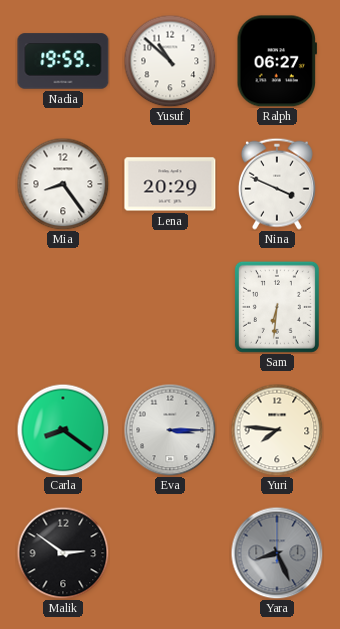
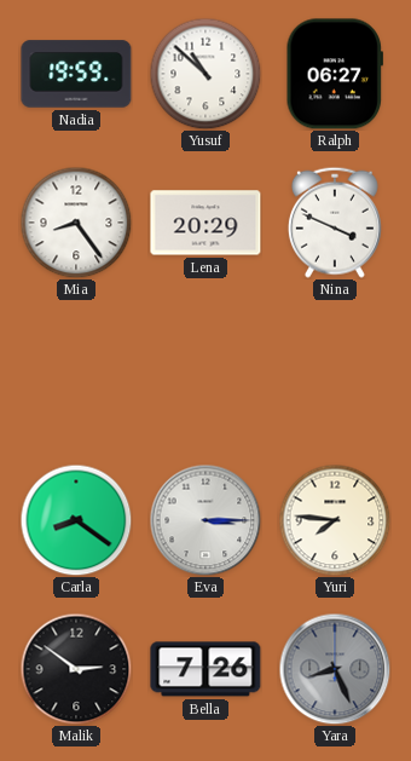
Sam: 6:31 -> none (277, 307)
Bella: none -> 7:26 (205, 669)
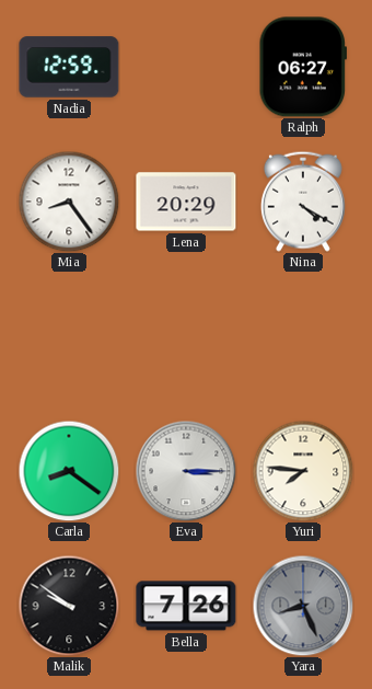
Nadia: 19:59 -> 12:59 (69, 67)
Yusuf: 10:52 -> none (205, 74)
Nina: 3:49 -> 4:20 (303, 202)
Malik: 2:51 -> 9:51 (69, 606)
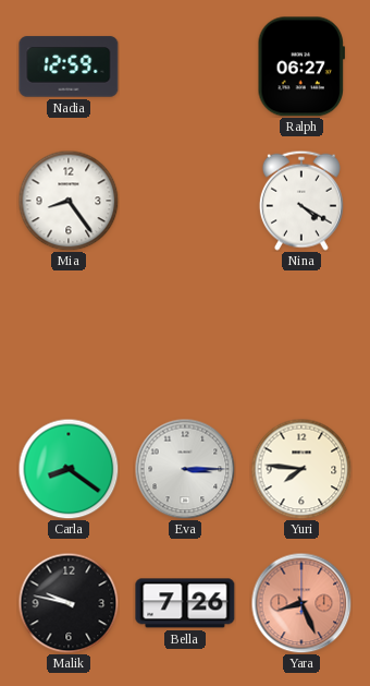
Lena: 20:29 -> none (186, 202)
Malik: 9:51 -> 9:47 (69, 603)
Yara dial: grey -> salmon (301, 603)
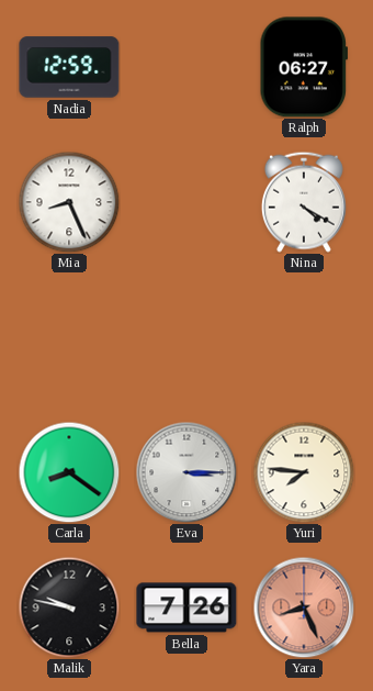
Mia: 8:24 -> 8:26 (69, 202)
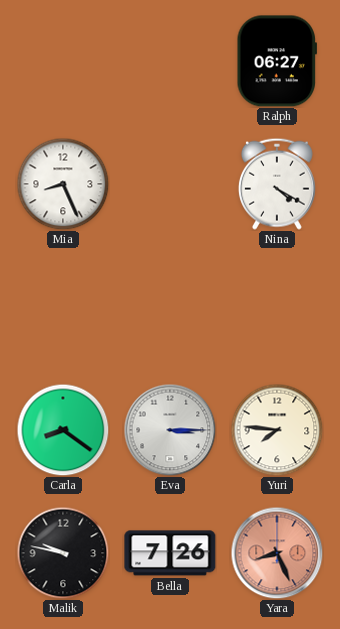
Nadia: 12:59 -> none (69, 67)
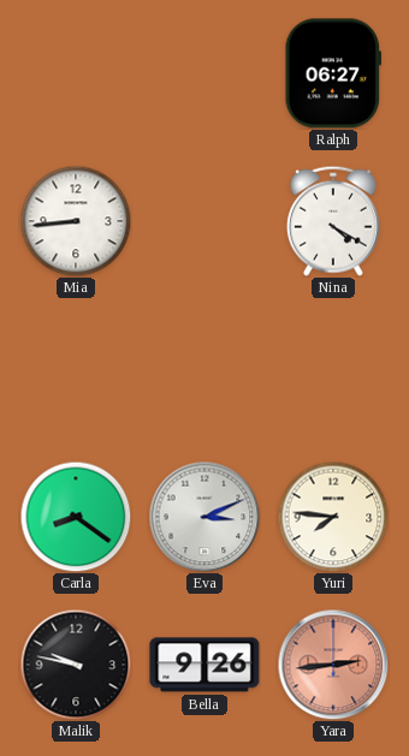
Mia: 8:26 -> 8:44 (76, 221)
Eva: 3:15 -> 3:11 (204, 517)
Bella: 7:26 -> 9:26 (204, 665)
Yara: 8:26 -> 2:44 (333, 665)
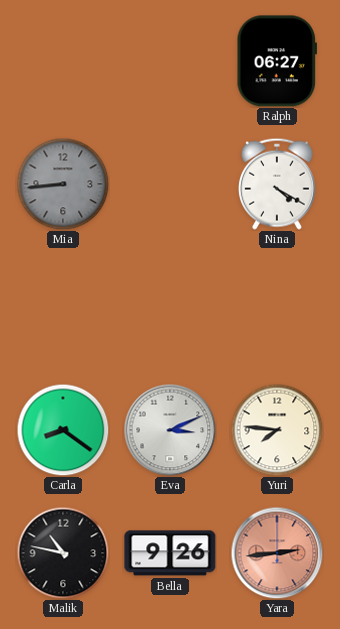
Mia dial: white -> grey (63, 184)
Malik: 9:47 -> 10:47 (63, 553)
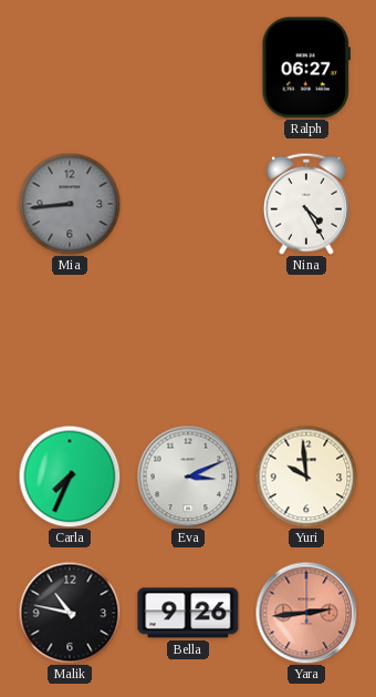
Nina: 4:20 -> 4:25 (306, 204)
Carla: 8:21 -> 7:34 (70, 476)
Yuri: 7:46 -> 9:59 (306, 476)
